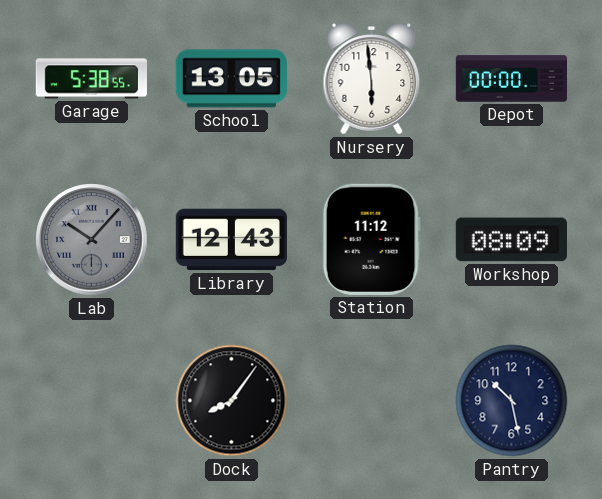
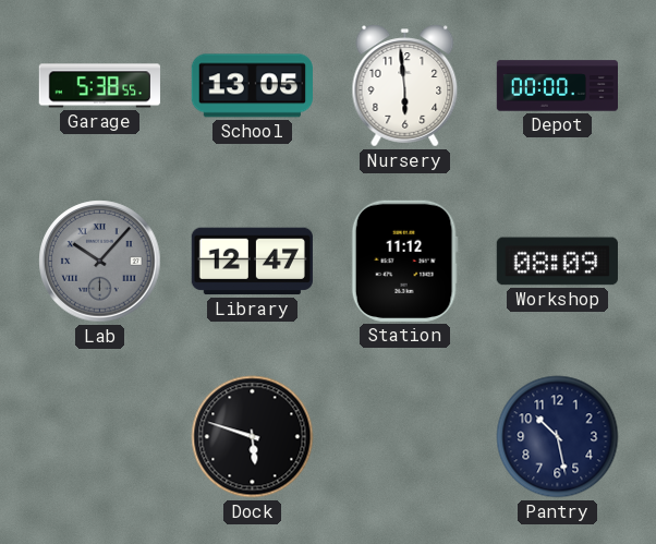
Library: 12:43 -> 12:47 (252, 262)
Dock: 8:06 -> 5:48 (253, 437)
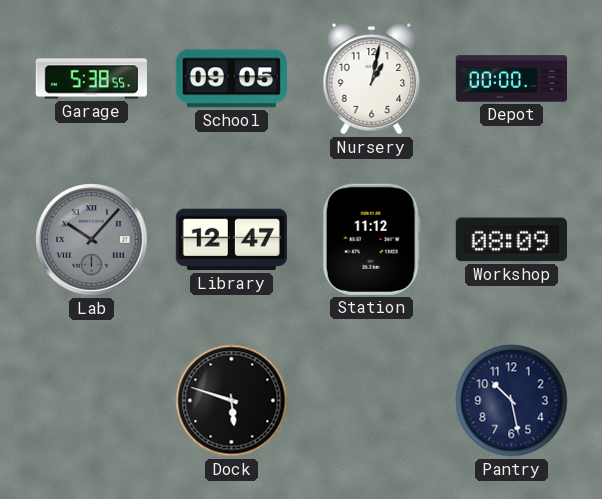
School: 13:05 -> 09:05 (231, 79)
Nursery: 5:59 -> 1:02 (372, 79)
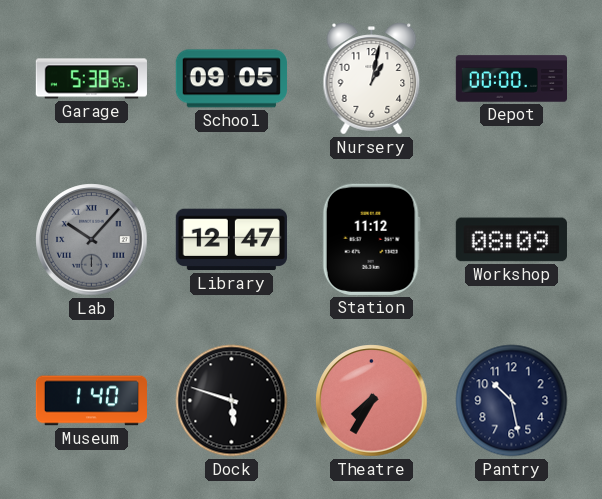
Museum: none -> 1:40 (91, 401)
Theatre: none -> 7:35 (372, 401)
